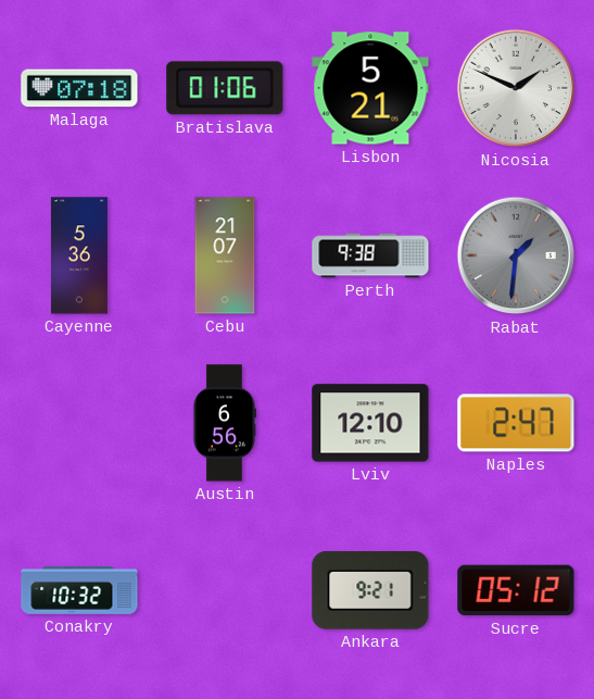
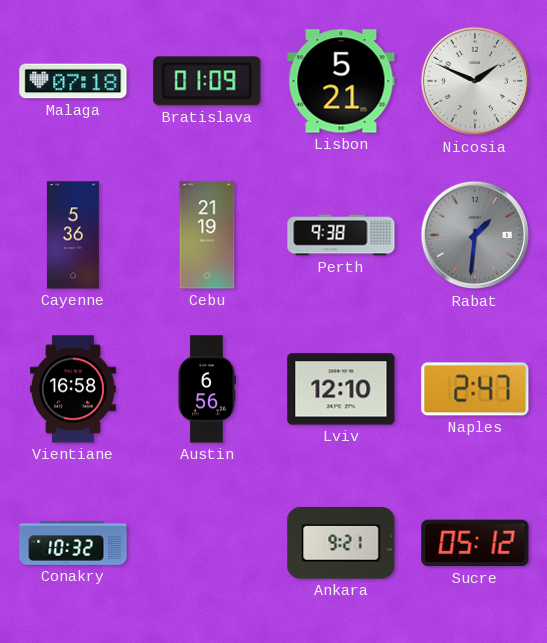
Bratislava: 01:06 -> 01:09 (207, 81)
Cebu: 21:07 -> 21:19 (207, 235)
Vientiane: none -> 16:58 (73, 389)
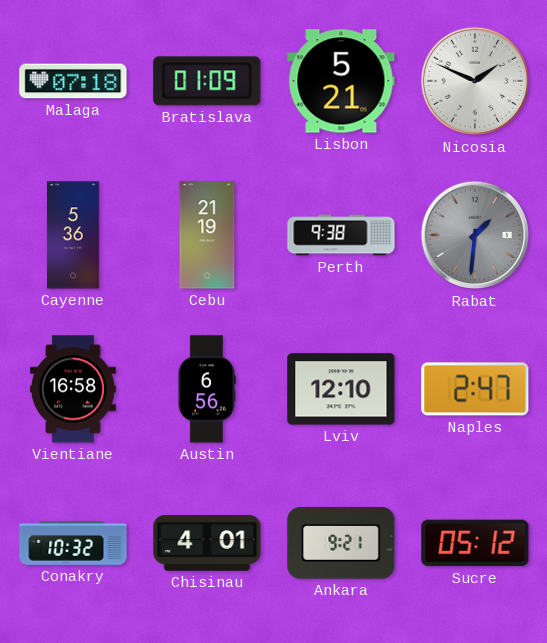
Chisinau: none -> 4:01 (207, 543)
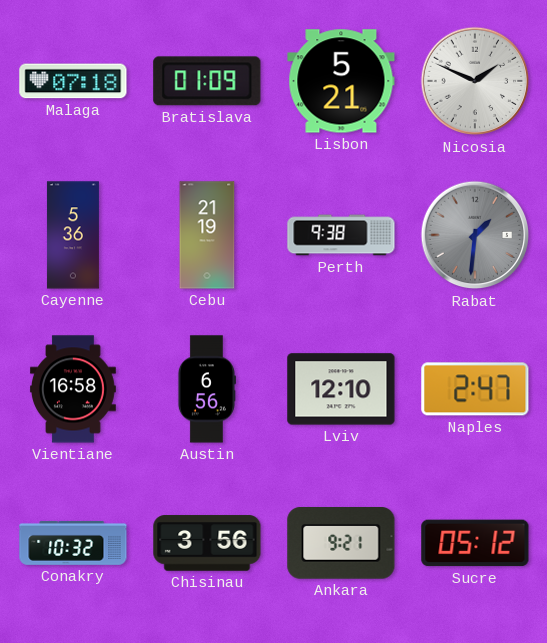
Chisinau: 4:01 -> 3:56 (207, 543)
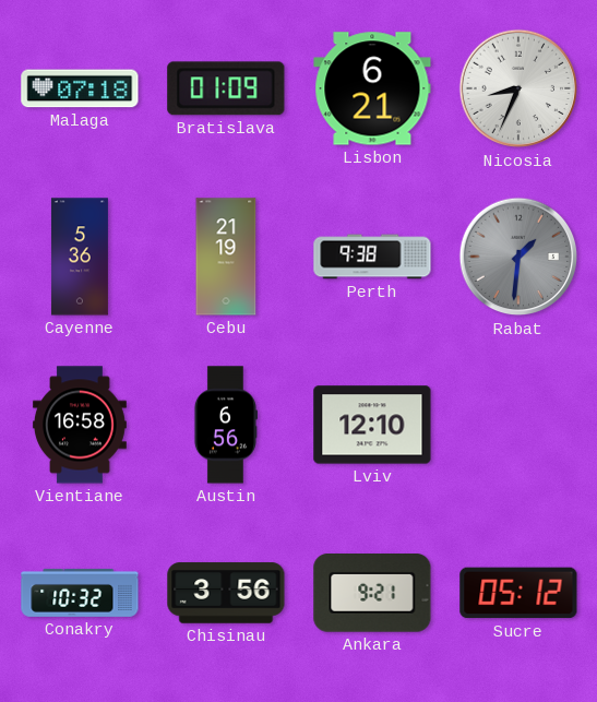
Lisbon: 5:21 -> 6:21 (372, 88)
Nicosia: 1:49 -> 8:34 (518, 88)
Naples: 2:47 -> none (475, 389)
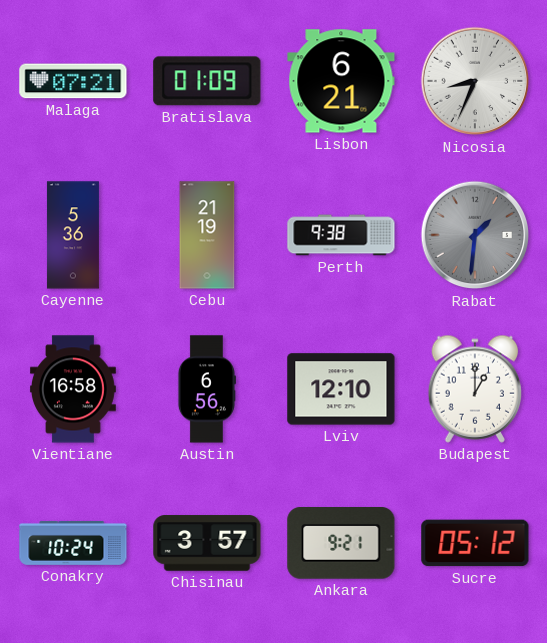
Malaga: 07:18 -> 07:21 (73, 81)
Budapest: none -> 1:00 (474, 389)
Conakry: 10:32 -> 10:24 (73, 543)
Chisinau: 3:56 -> 3:57 (207, 543)
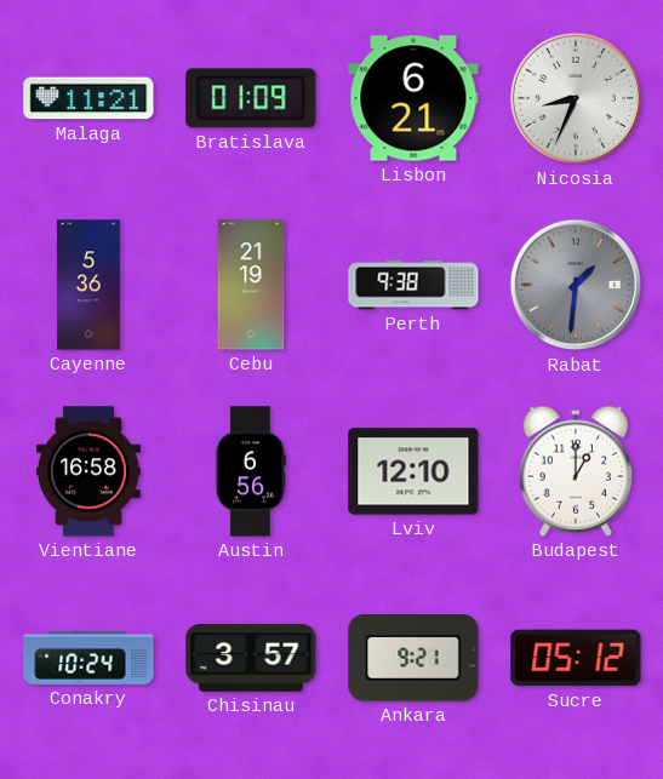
Malaga: 07:21 -> 11:21 (88, 98)
